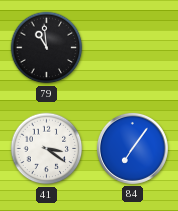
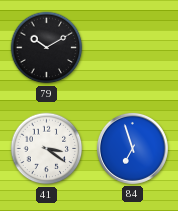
79: 10:59 -> 10:10 (47, 48)
84: 7:06 -> 6:57 (132, 148)
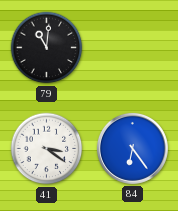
79: 10:10 -> 11:01 (47, 48)
84: 6:57 -> 6:24 (132, 148)
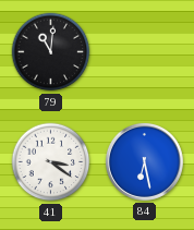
84: 6:24 -> 6:28 (144, 161)
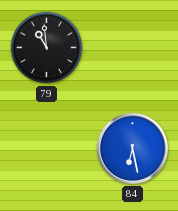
79: 11:01 -> 10:59 (47, 48)
41: 3:21 -> none (51, 162)
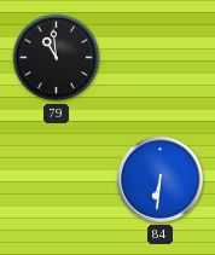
84: 6:28 -> 6:31 (159, 179)
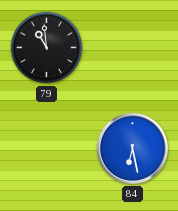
84: 6:31 -> 6:28 (132, 148)
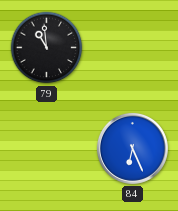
84: 6:28 -> 6:26 (132, 148)
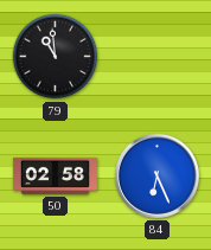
50: none -> 02:58 (55, 175)
